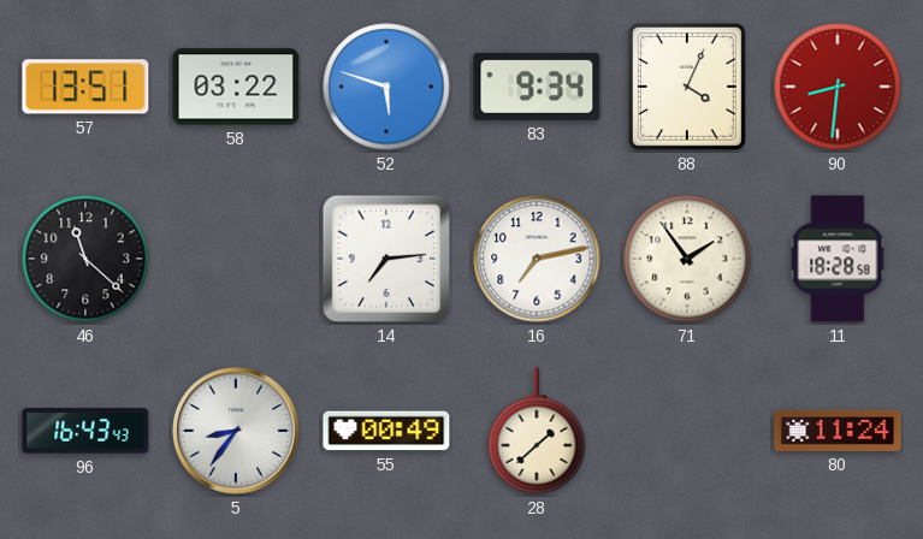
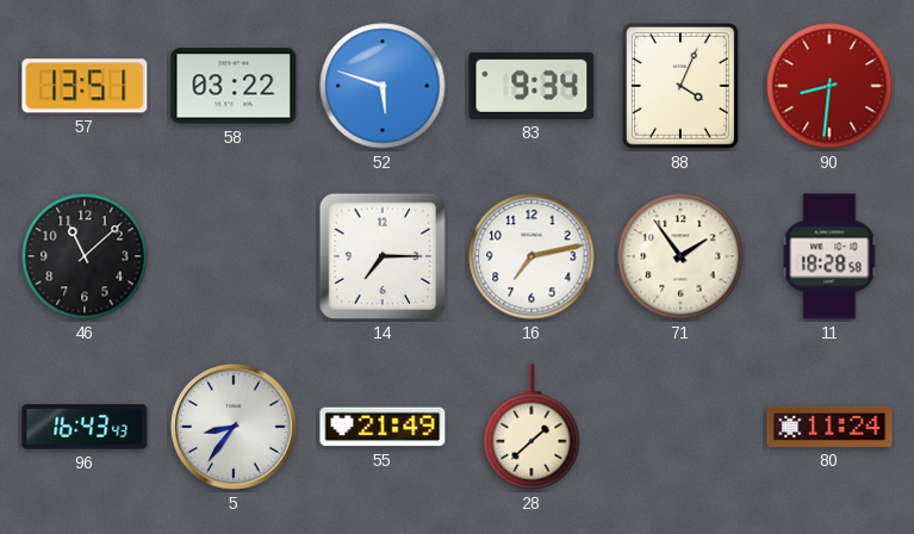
46: 11:22 -> 11:08 (85, 256)
14: 7:14 -> 7:15 (383, 256)
55: 00:49 -> 21:49 (383, 427)
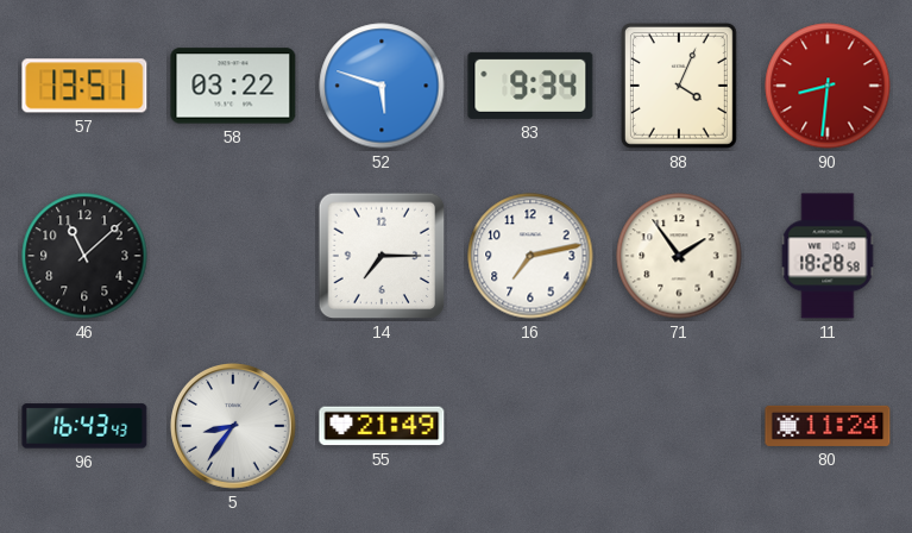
28: 1:38 -> none (531, 427)
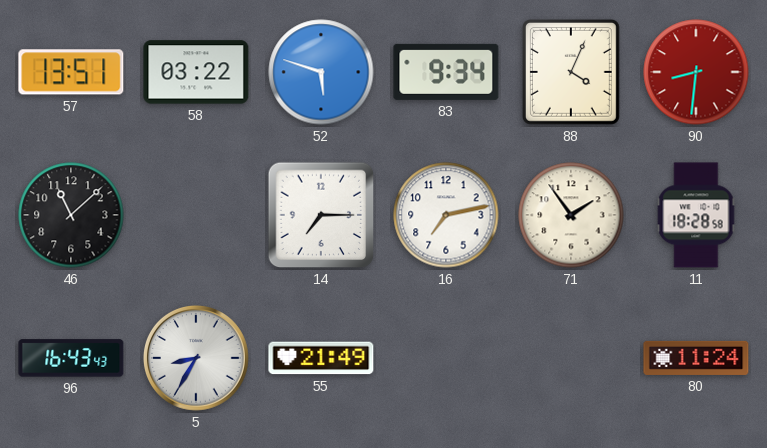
5: 8:36 -> 8:35 (196, 358)
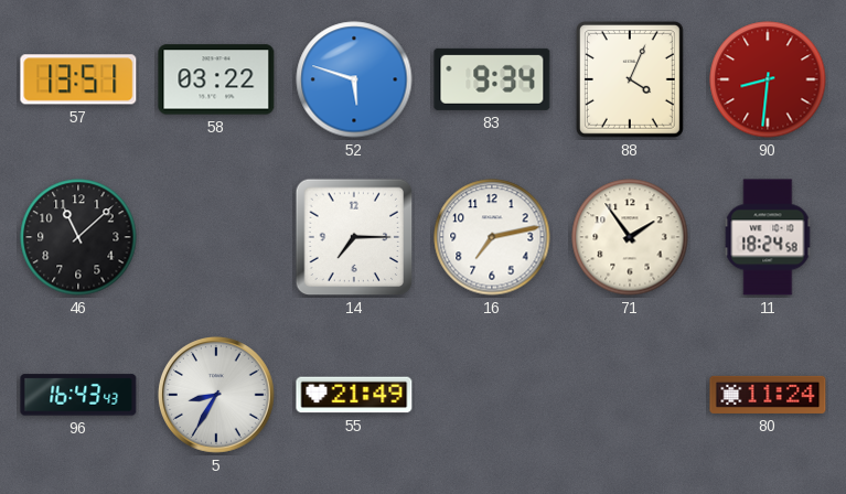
11: 18:28 -> 18:24 (768, 237)
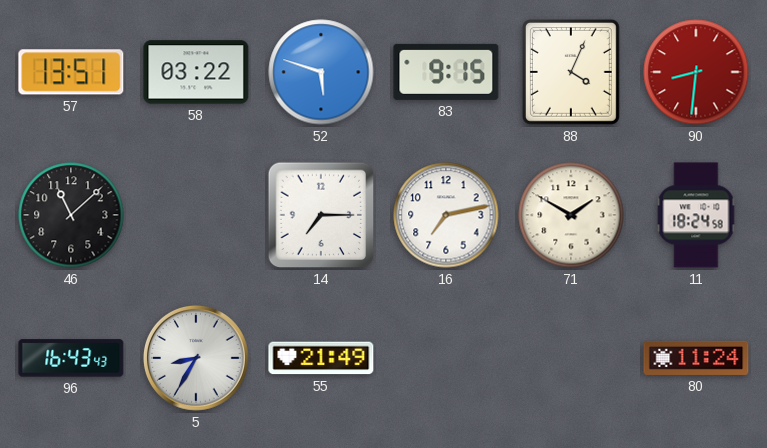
83: 9:34 -> 9:15 (446, 72)
71: 1:54 -> 1:50 (571, 215)
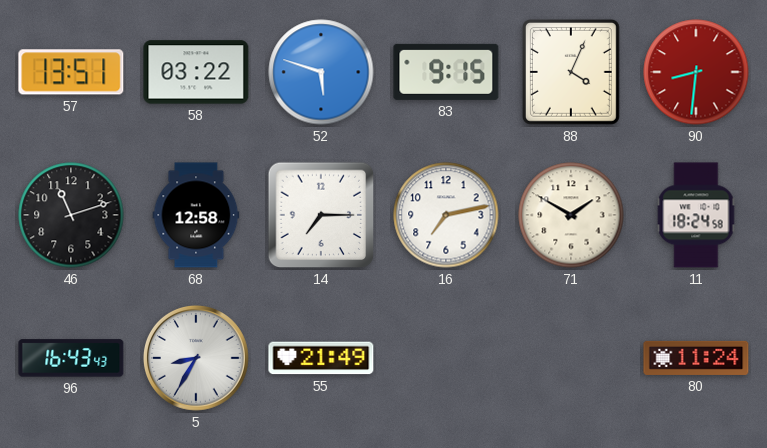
46: 11:08 -> 11:12 (71, 215)
68: none -> 12:58 (196, 215)
